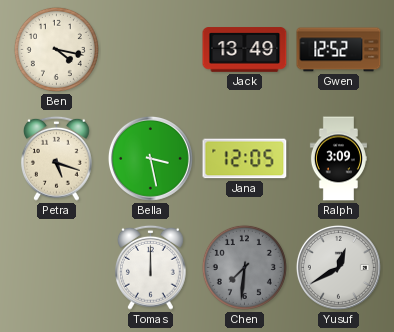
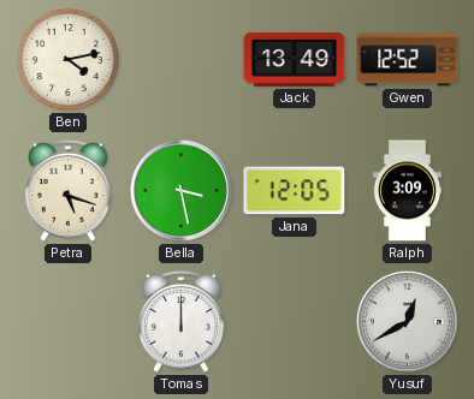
Ben: 4:17 -> 4:13 (67, 59)
Chen: 7:31 -> none (244, 267)
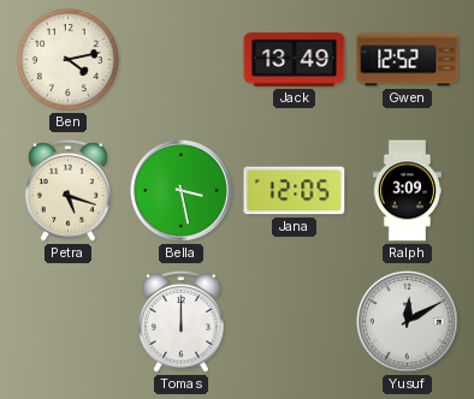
Yusuf: 12:40 -> 12:10 (407, 321)
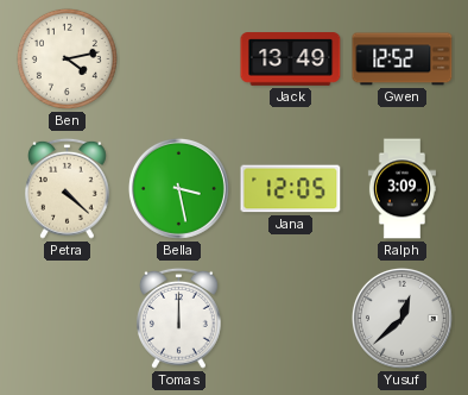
Petra: 5:18 -> 4:22 (68, 188)
Yusuf: 12:10 -> 12:38 (401, 318)
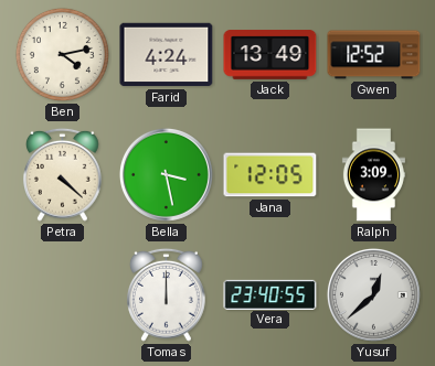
Farid: none -> 4:24 (167, 55)
Vera: none -> 23:40 (270, 294)
